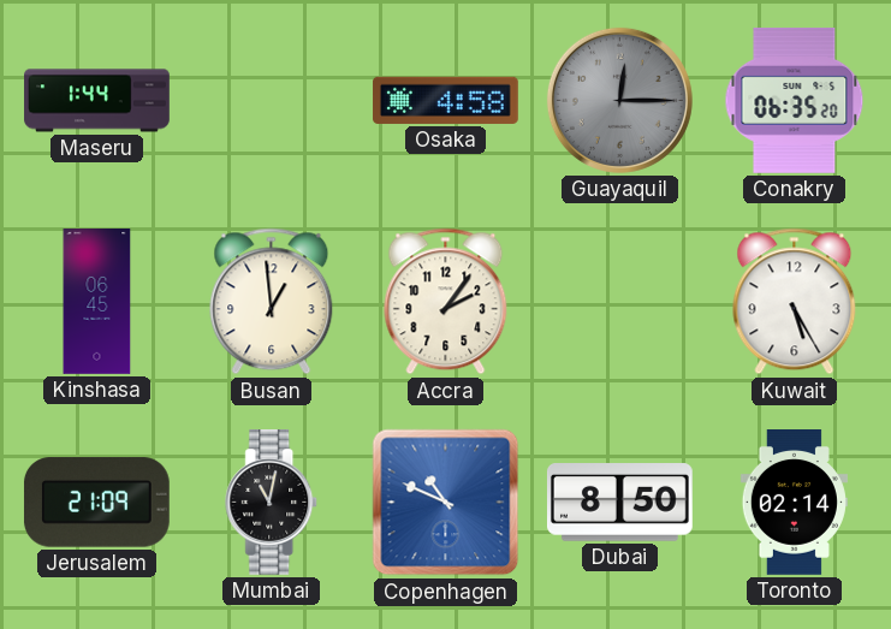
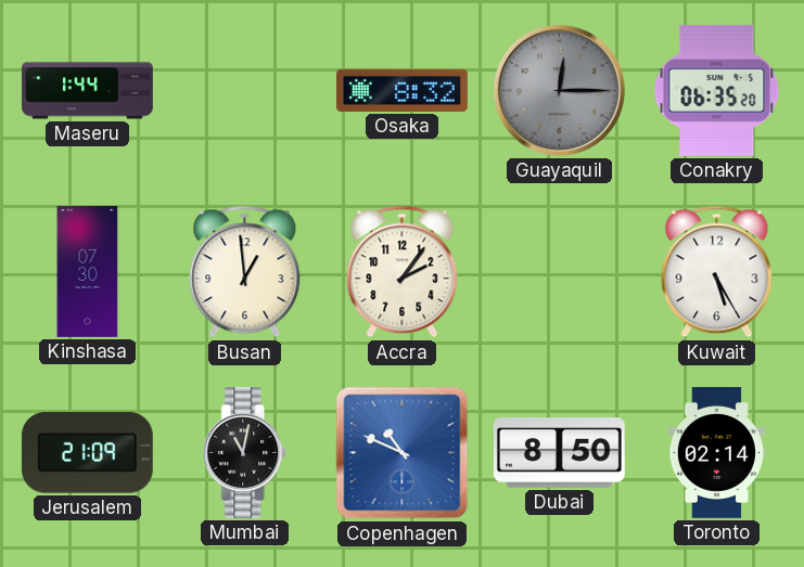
Osaka: 4:58 -> 8:32 (403, 90)
Kinshasa: 06:45 -> 07:30 (88, 272)
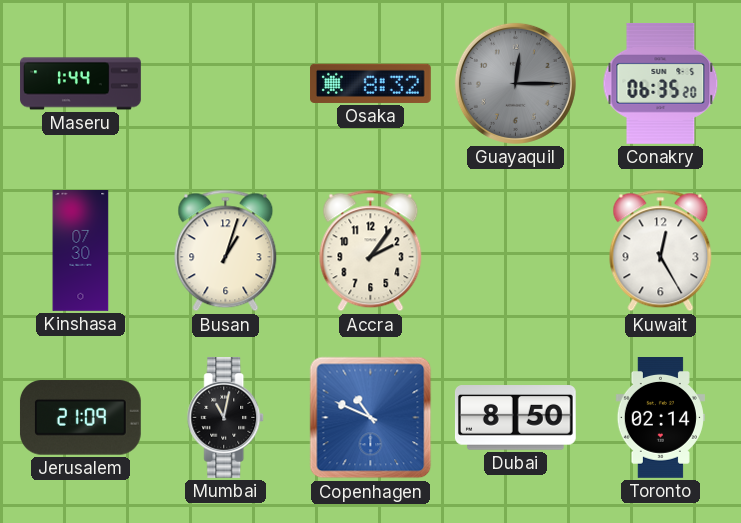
Busan: 12:59 -> 1:03 (226, 251)
Kuwait: 5:25 -> 12:25 (661, 251)
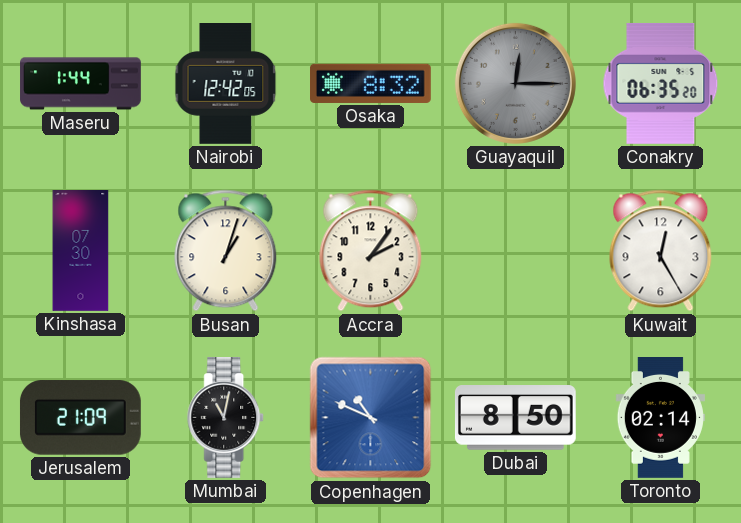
Nairobi: none -> 12:42 (226, 84)
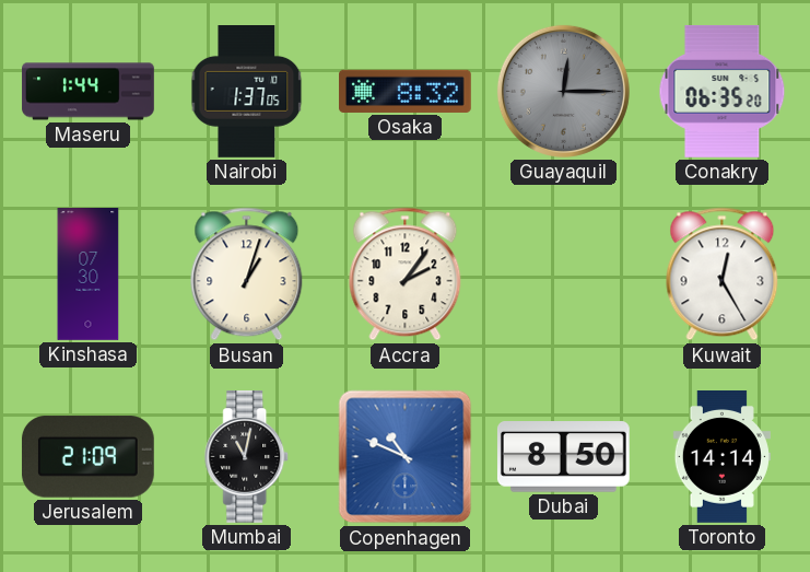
Nairobi: 12:42 -> 1:37 (247, 92)
Toronto: 02:14 -> 14:14 (721, 457)
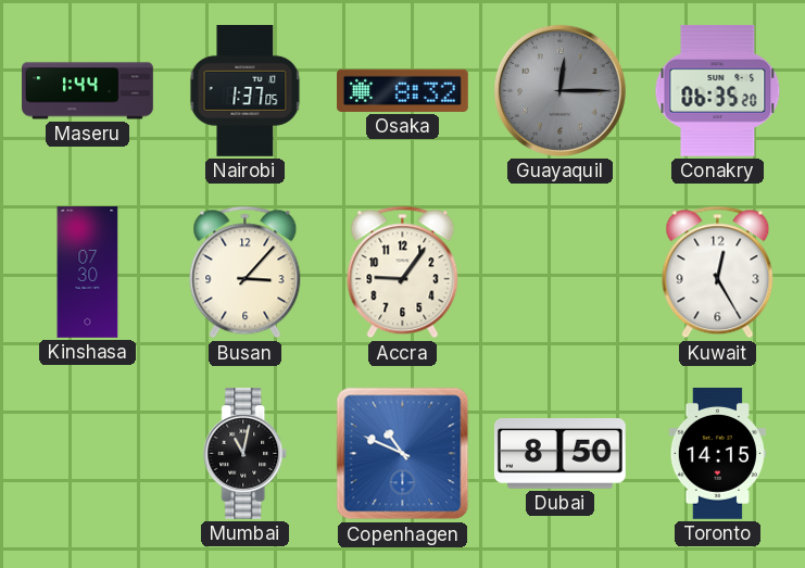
Busan: 1:03 -> 3:07 (246, 273)
Accra: 2:06 -> 9:06 (403, 273)
Jerusalem: 21:09 -> none (87, 457)
Toronto: 14:14 -> 14:15 (717, 454)
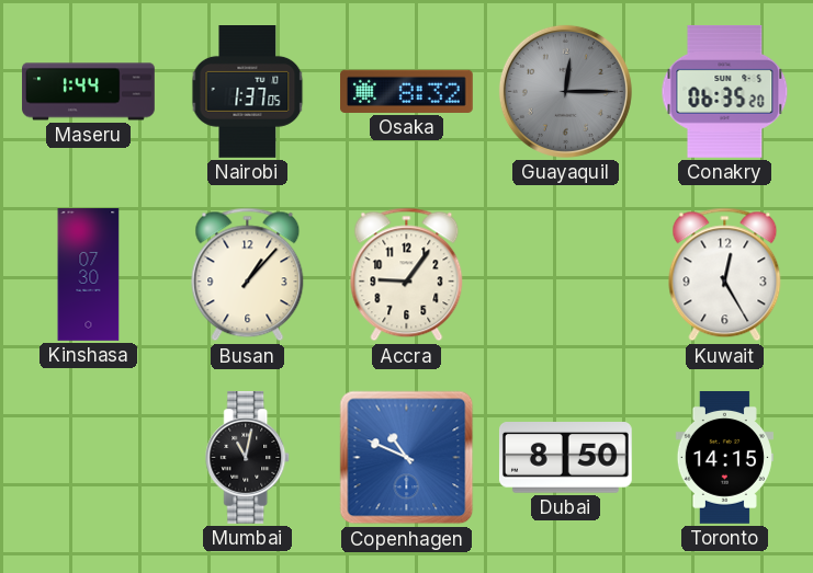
Busan: 3:07 -> 1:07 (248, 275)
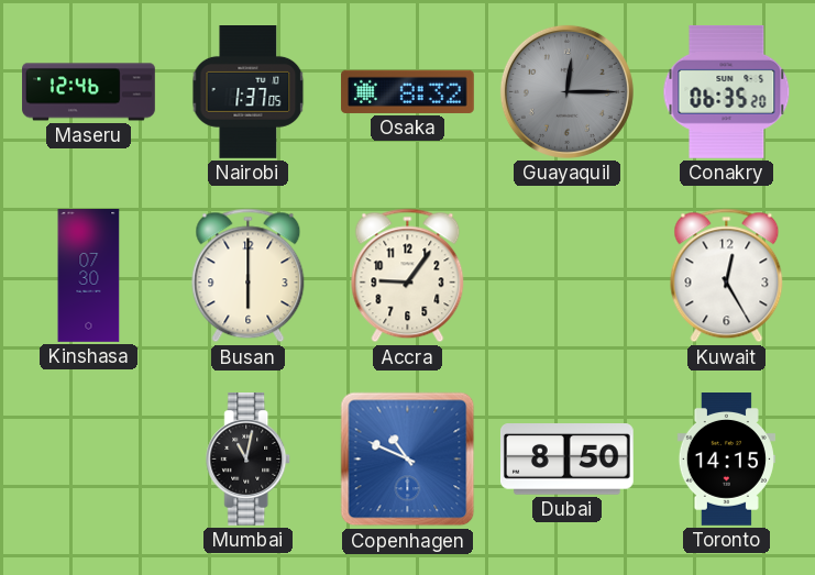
Maseru: 1:44 -> 12:46 (89, 92)
Busan: 1:07 -> 6:00 (249, 276)
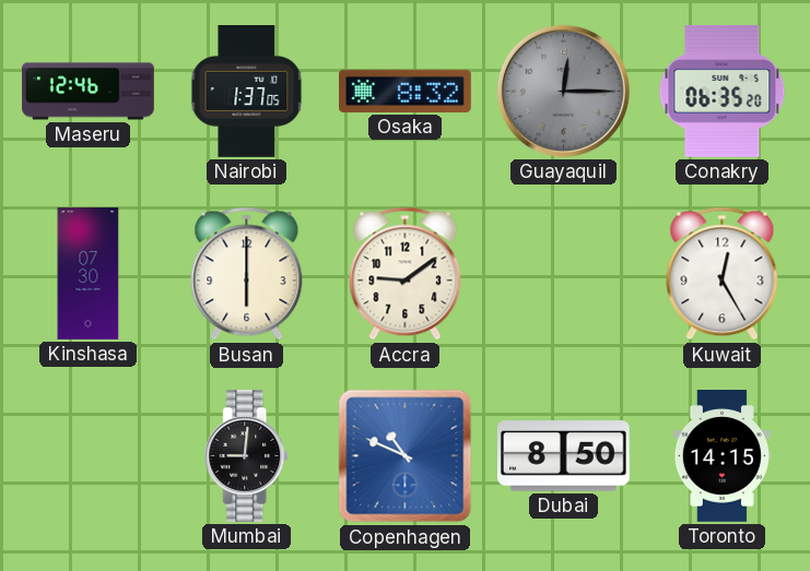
Accra: 9:06 -> 9:09 (406, 274)
Mumbai: 11:02 -> 9:01 (247, 456)
